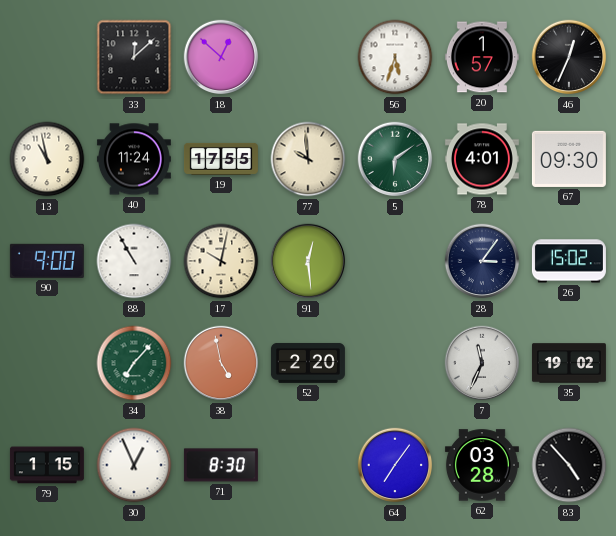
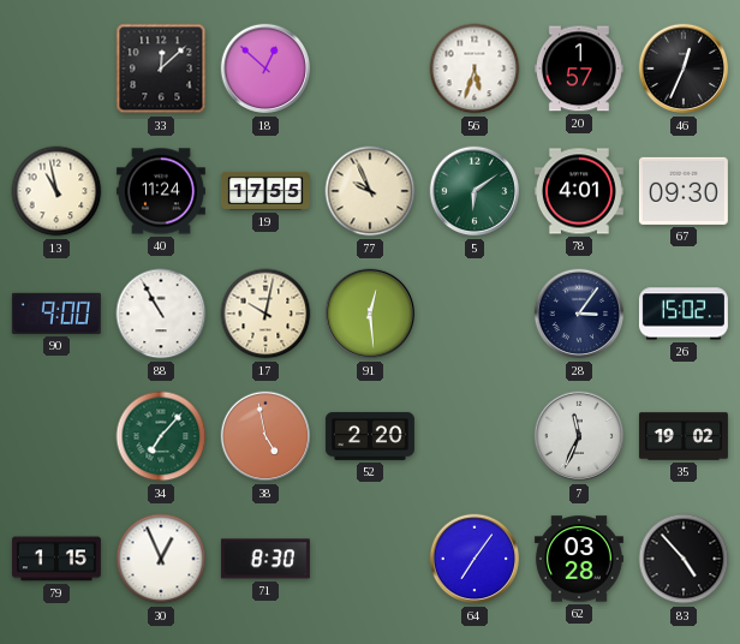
77: 9:59 -> 9:56 (370, 191)
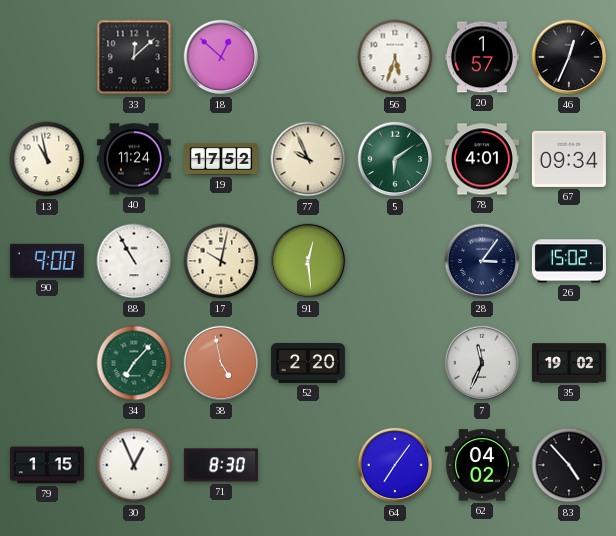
19: 17:55 -> 17:52 (221, 159)
67: 09:30 -> 09:34 (569, 159)
62: 03:28 -> 04:02 (482, 465)
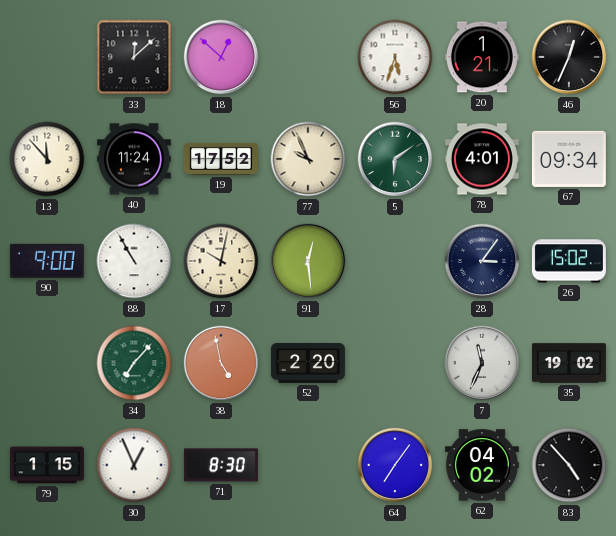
20: 1:57 -> 1:21 (482, 57)
13: 10:58 -> 11:53 (47, 159)
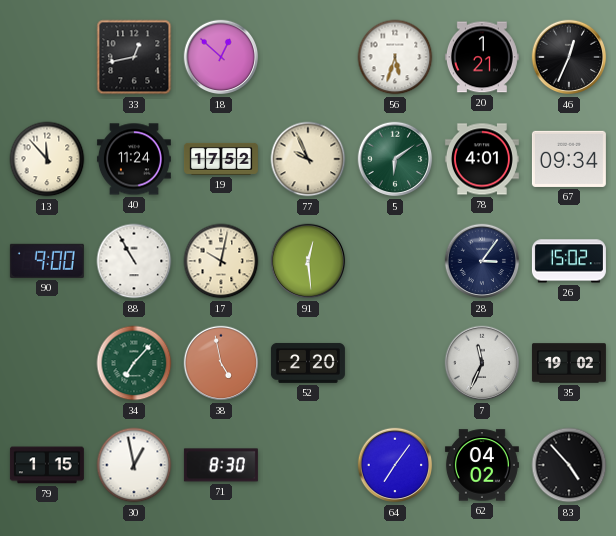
33: 12:08 -> 12:43 (134, 57)
30: 12:56 -> 12:58 (134, 465)
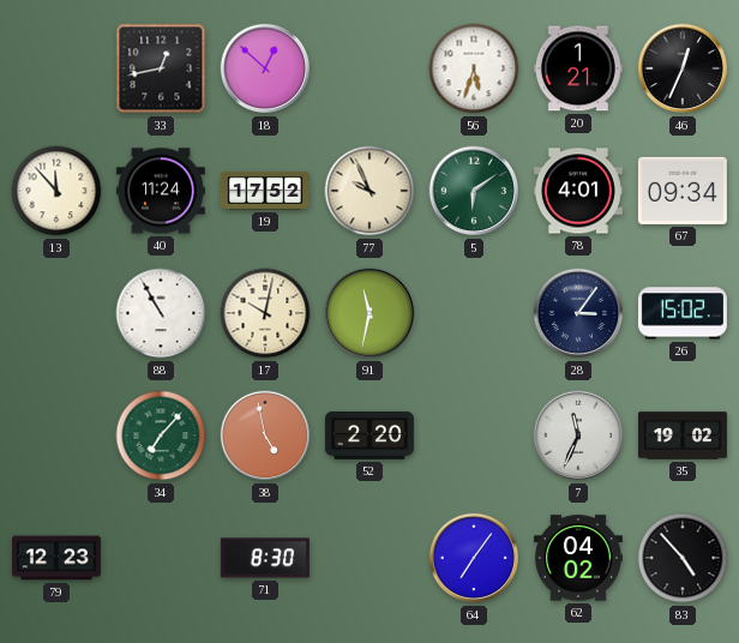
90: 9:00 -> none (47, 261)
91: 12:29 -> 11:32 (369, 313)
79: 1:15 -> 12:23 (56, 558)
30: 12:58 -> none (134, 465)
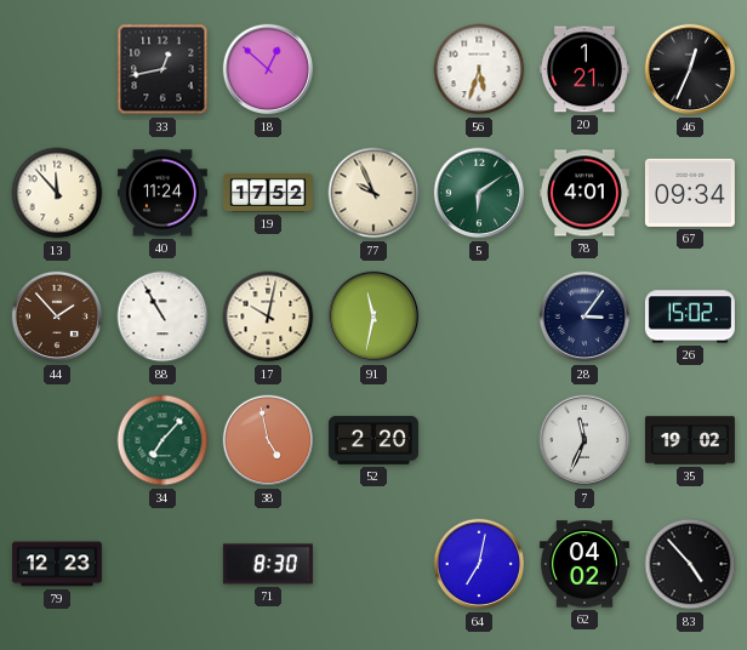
44: none -> 1:53 (57, 317)
64: 7:06 -> 7:02 (479, 564)
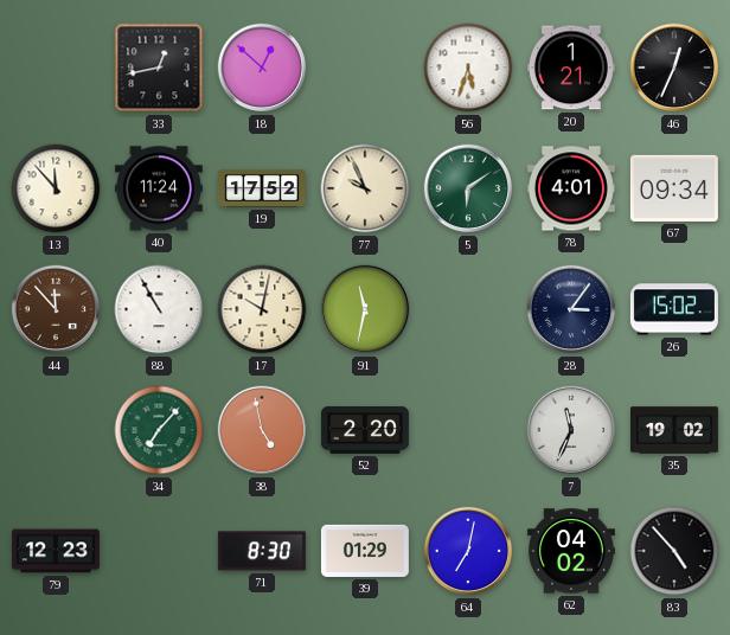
44: 1:53 -> 11:53 (56, 309)
39: none -> 01:29 (365, 551)
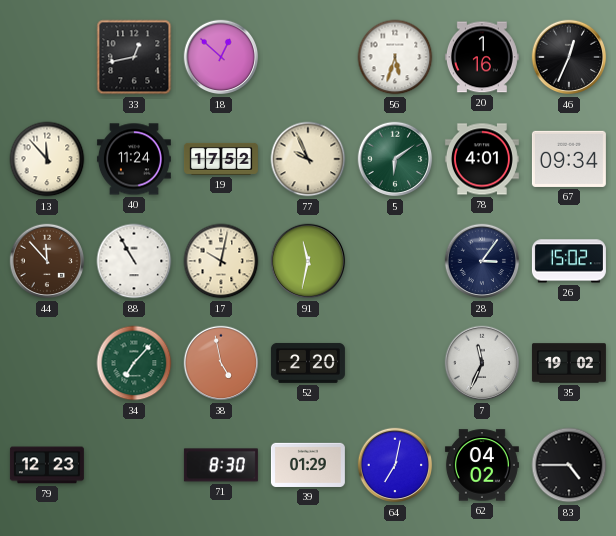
20: 1:21 -> 1:16 (482, 57)
83: 4:53 -> 4:45 (569, 465)
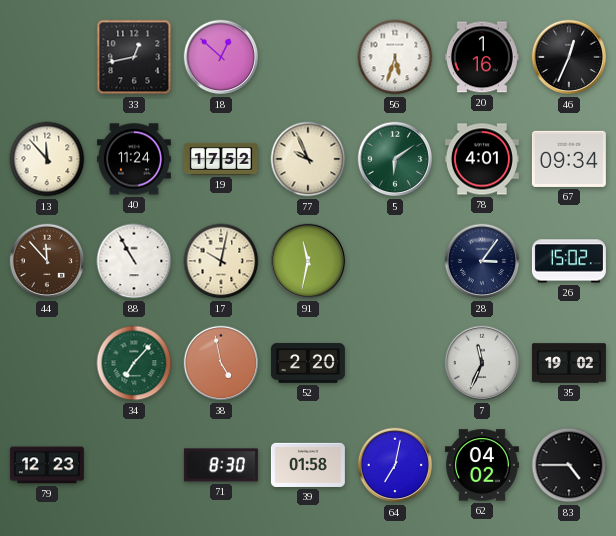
39: 01:29 -> 01:58 (308, 465)
